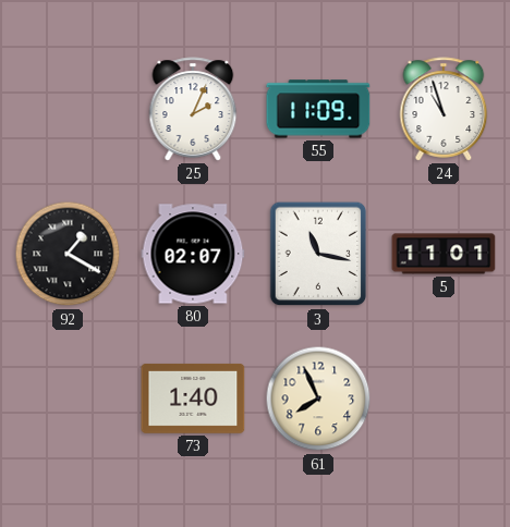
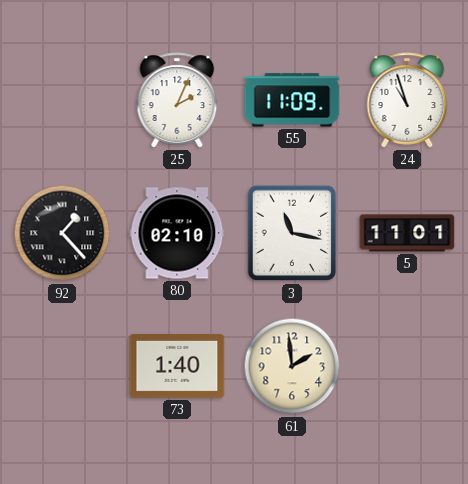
92: 1:20 -> 1:23 (62, 233)
80: 02:07 -> 02:10 (177, 233)
61: 7:56 -> 1:59 (292, 366)
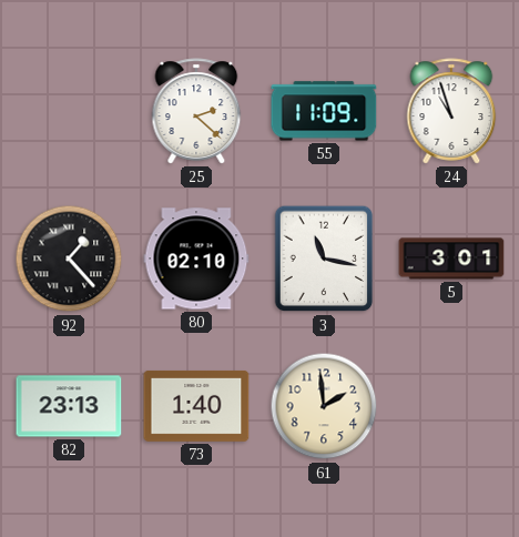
25: 2:04 -> 2:22 (196, 111)
5: 11:01 -> 3:01 (451, 259)
82: none -> 23:13 (69, 406)
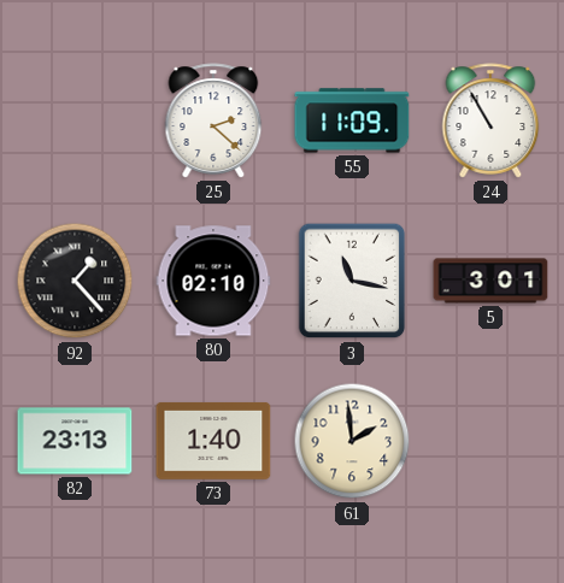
24: 10:57 -> 10:55 (490, 120)
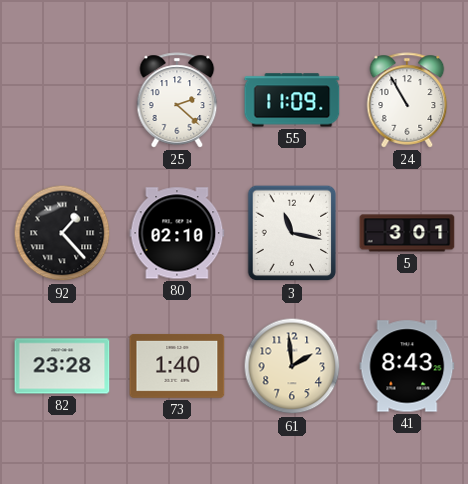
82: 23:13 -> 23:28 (62, 366)
41: none -> 8:43 (407, 366)
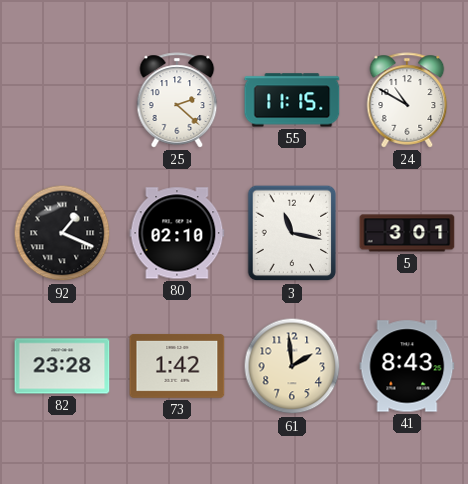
55: 11:09 -> 11:15 (292, 100)
24: 10:55 -> 10:50 (407, 100)
92: 1:23 -> 1:19 (62, 233)
73: 1:40 -> 1:42 (177, 366)
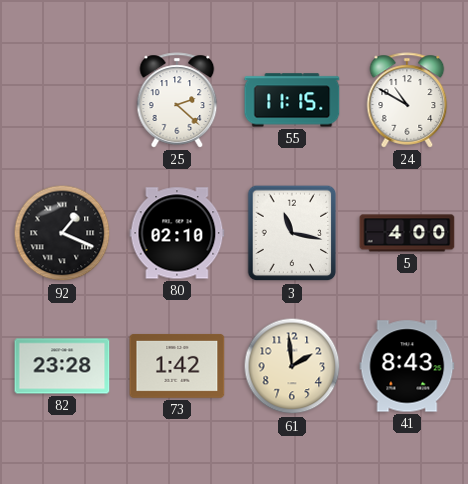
5: 3:01 -> 4:00 (407, 233)
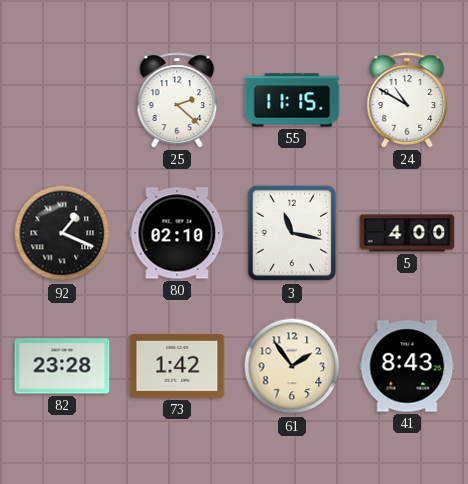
61: 1:59 -> 1:54 (292, 366)
